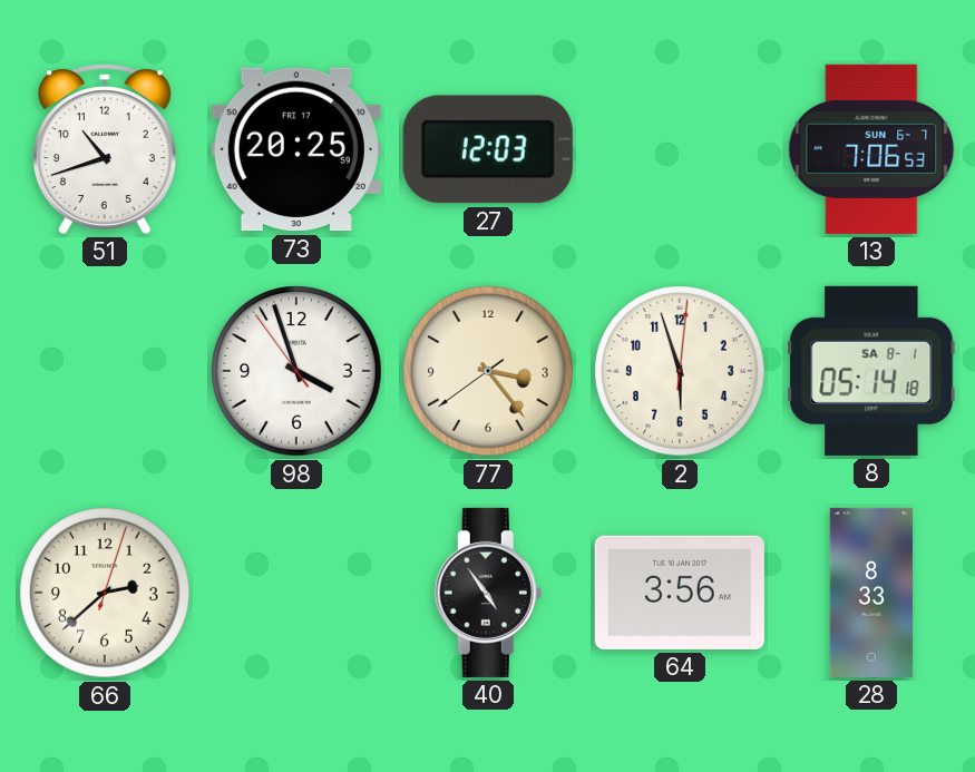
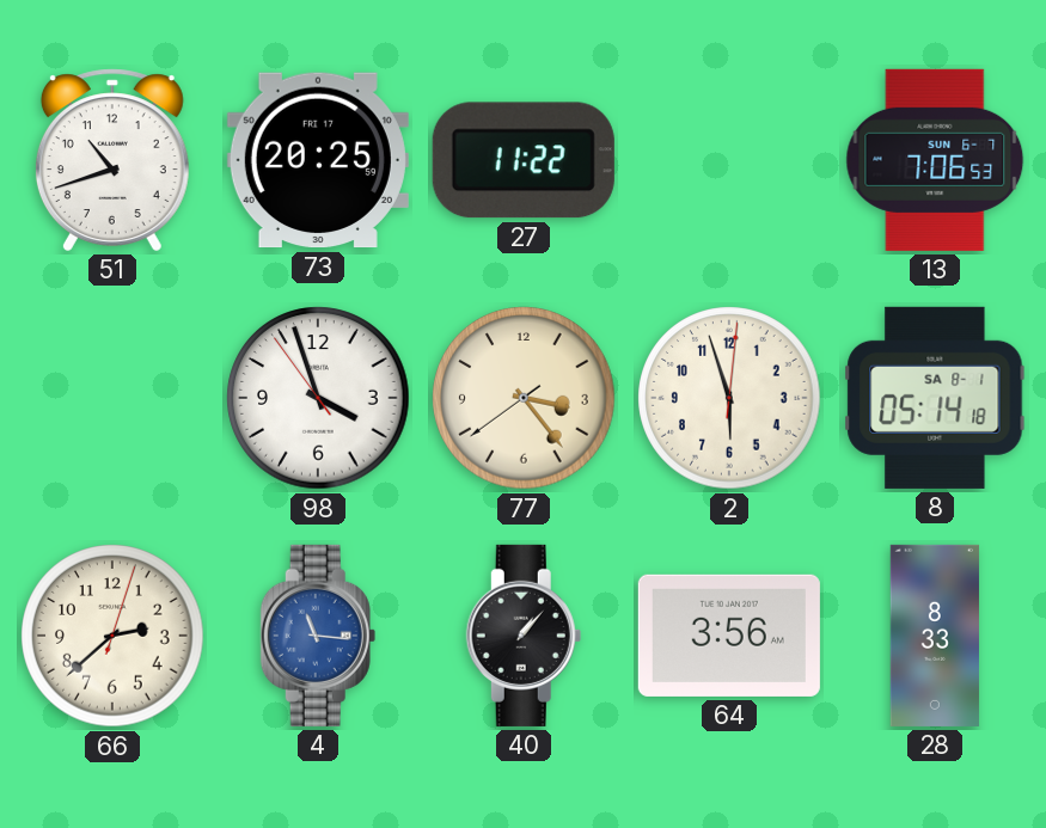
27: 12:03 -> 11:22 (524, 160)
4: none -> 11:16 (318, 636)
40: 4:54 -> 1:07 (524, 636)
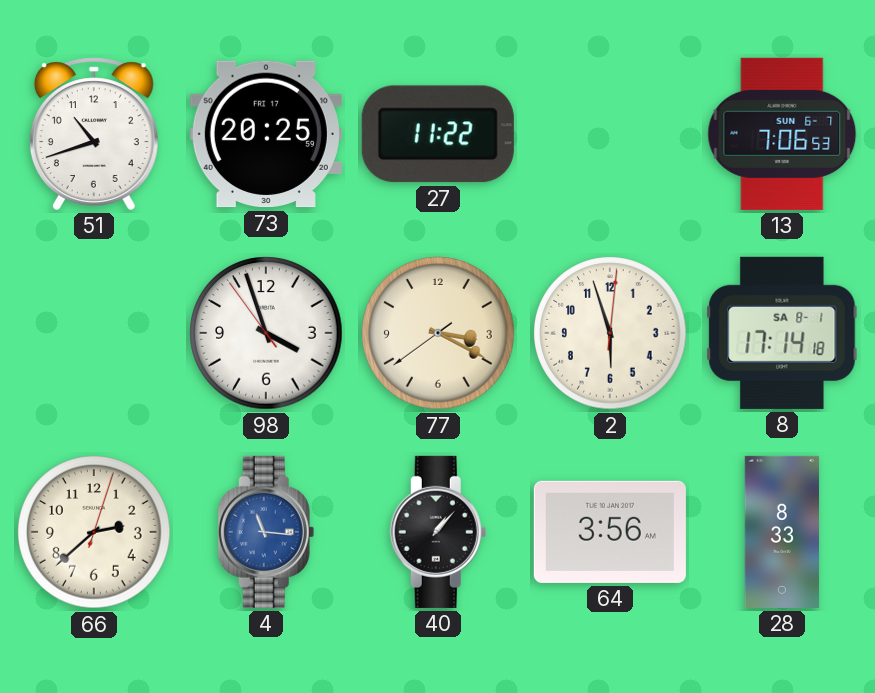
77: 3:23 -> 3:19 (438, 333)
8: 05:14 -> 17:14 (782, 333)
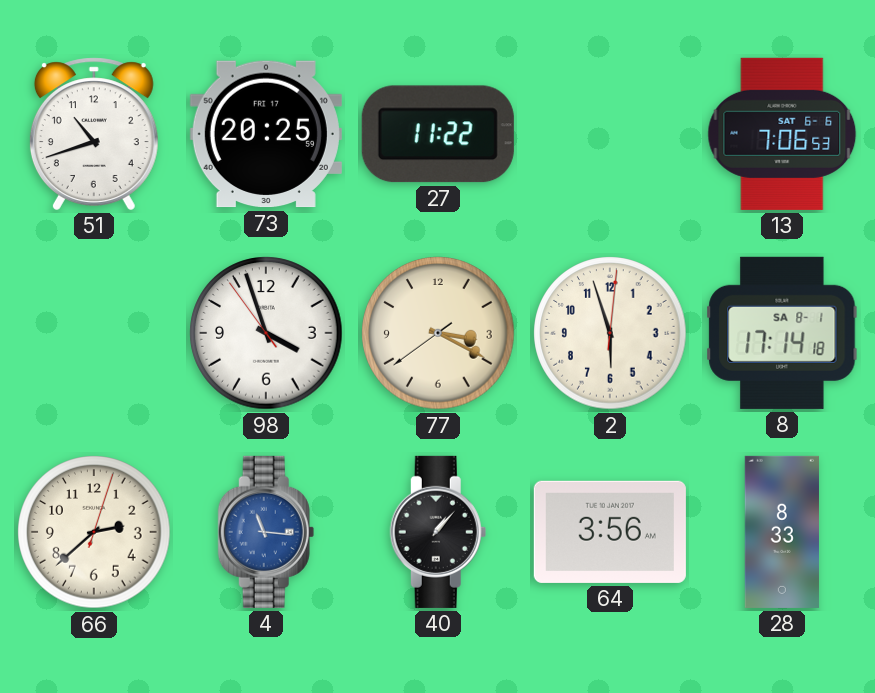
13 date: SUN 6-7 -> SAT 6-6 (782, 134)
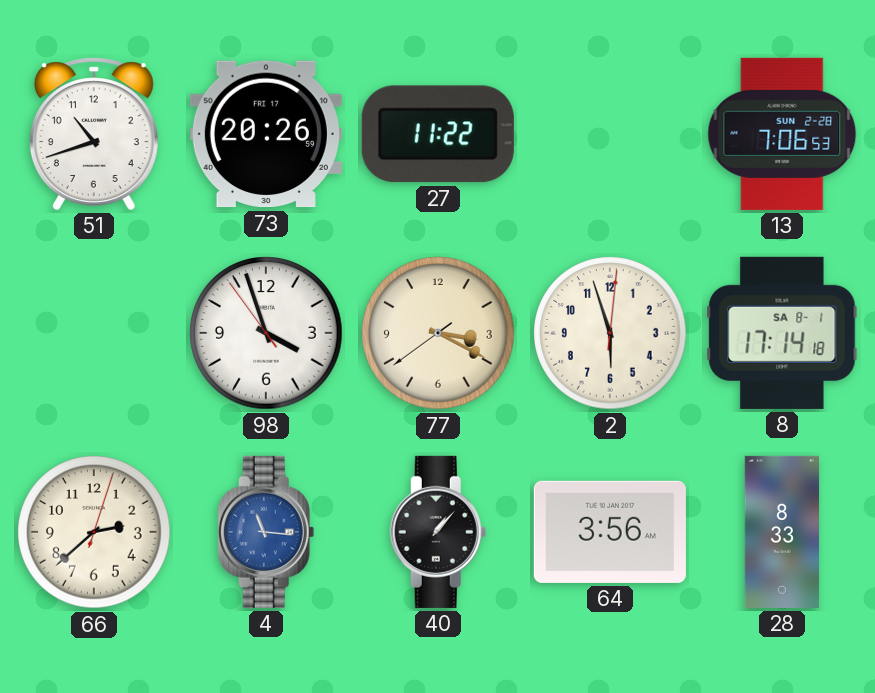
73: 20:25 -> 20:26 (266, 134)
13 date: SAT 6-6 -> SUN 2-28 (782, 134)
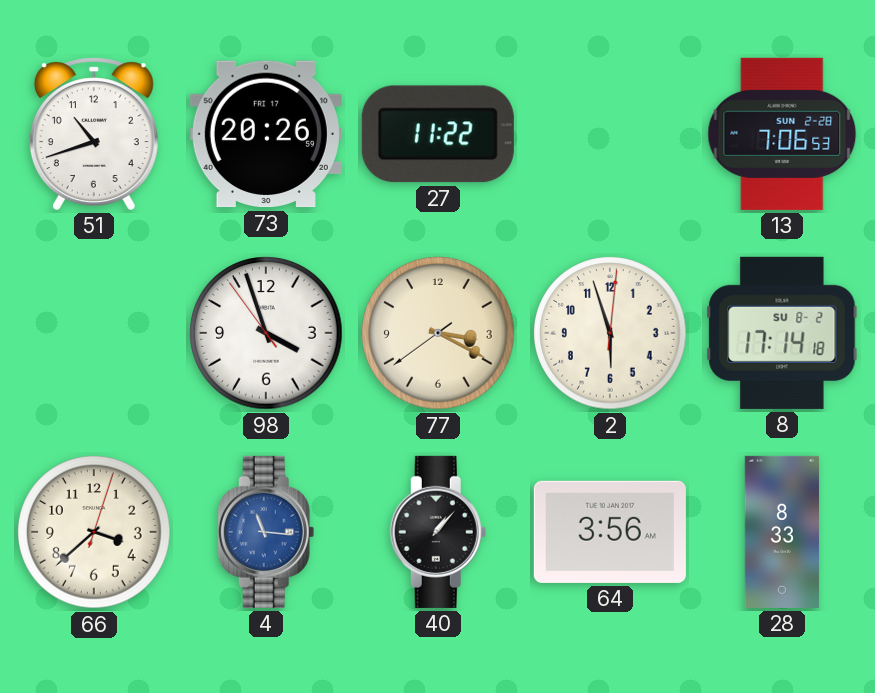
8 date: SA 8-1 -> SU 8-2 (782, 333)
66: 2:38 -> 3:38 (94, 532)
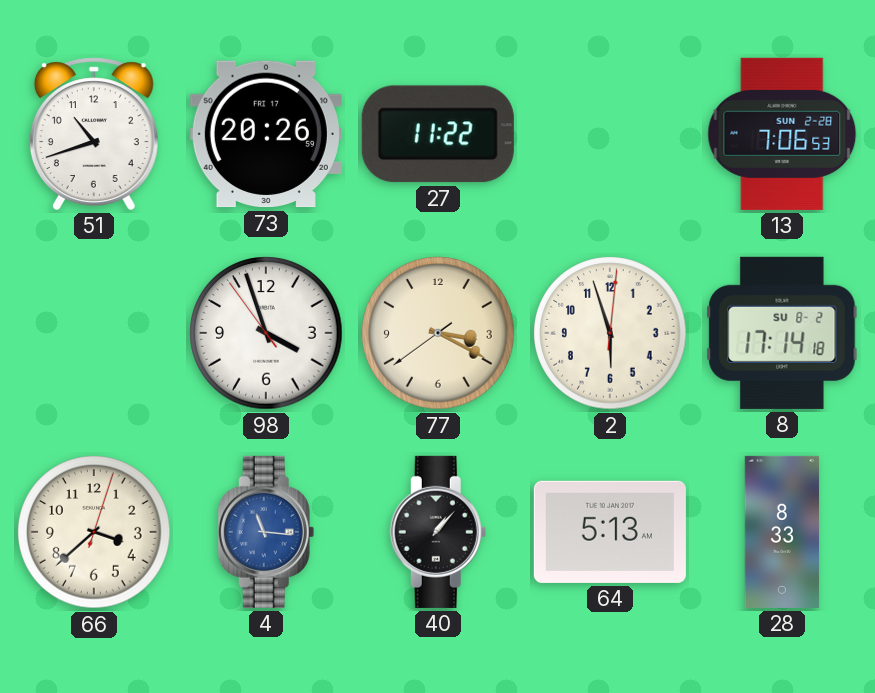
64: 3:56 -> 5:13 (610, 532)
